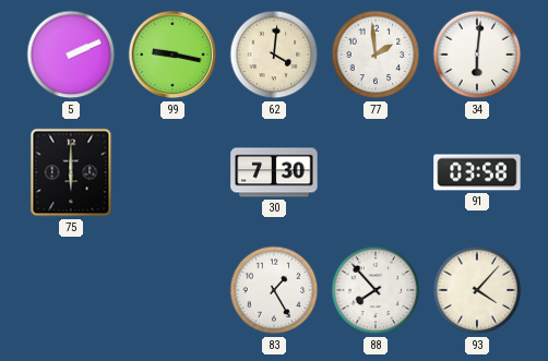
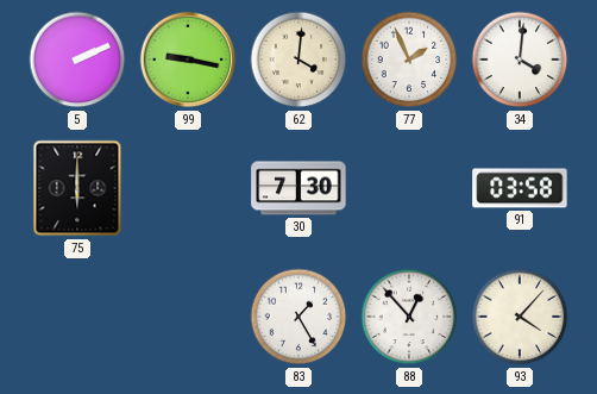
77: 1:59 -> 1:56 (409, 60)
34: 6:01 -> 4:01 (520, 60)
88: 7:53 -> 12:53 (409, 317)
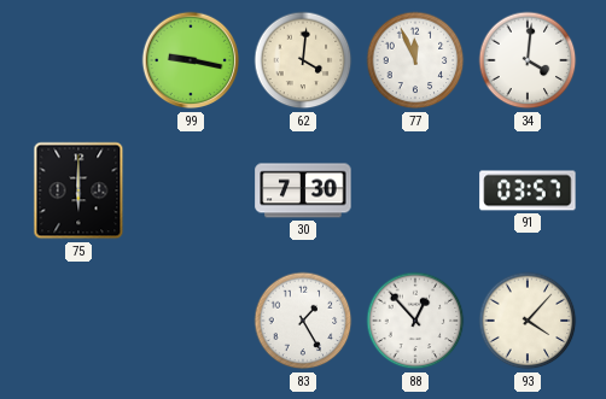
5: 2:11 -> none (77, 60)
77: 1:56 -> 11:56 (415, 60)
91: 03:58 -> 03:57 (528, 190)
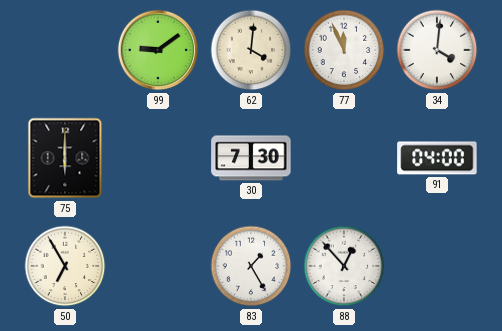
99: 9:17 -> 9:09 (158, 50)
91: 03:57 -> 04:00 (437, 158)
50: none -> 6:55 (65, 266)
93: 4:07 -> none (528, 321)
